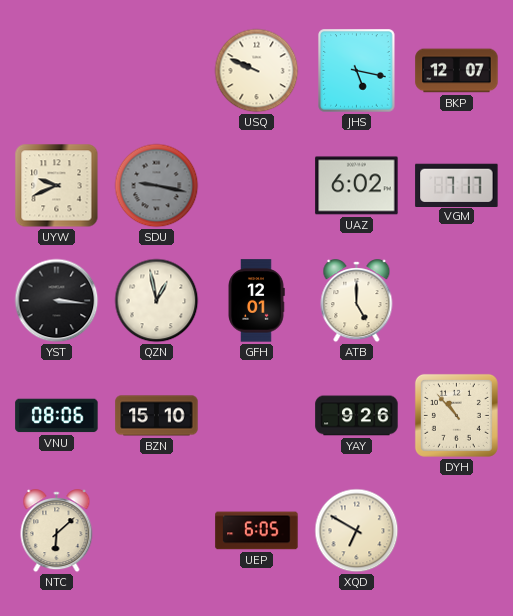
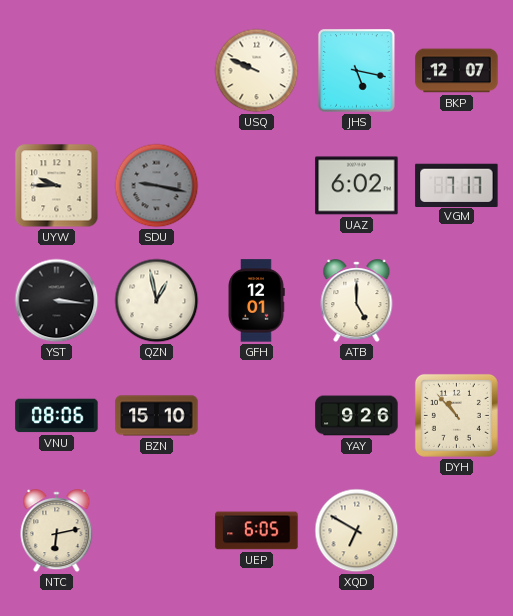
UYW: 9:41 -> 9:45 (57, 186)
NTC: 6:08 -> 6:13 (57, 531)
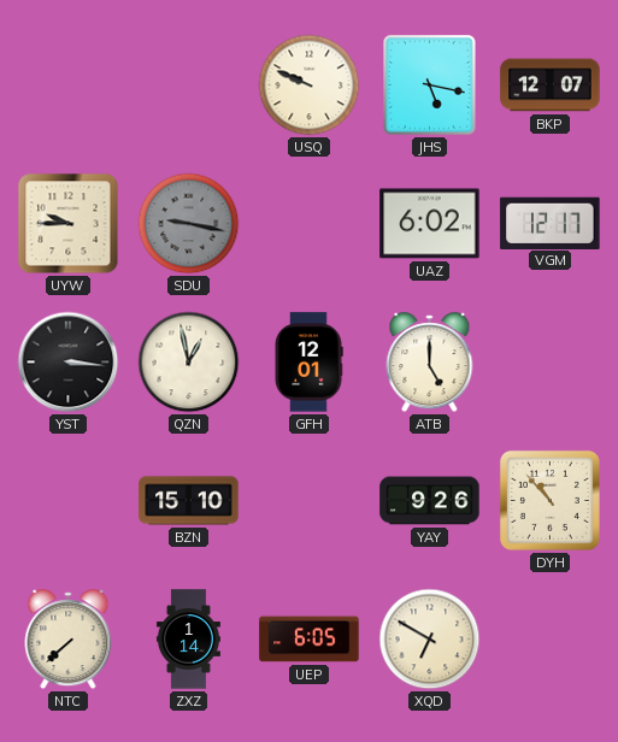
VGM: 7:17 -> 12:17 (551, 223)
VNU: 08:06 -> none (57, 416)
NTC: 6:13 -> 7:38 (69, 640)
ZXZ: none -> 1:14 (188, 640)
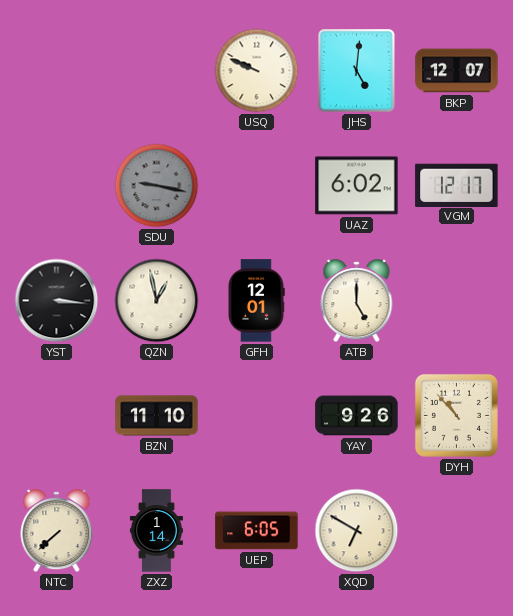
JHS: 5:17 -> 5:01 (357, 71)
UYW: 9:45 -> none (69, 224)
BZN: 15:10 -> 11:10 (157, 416)
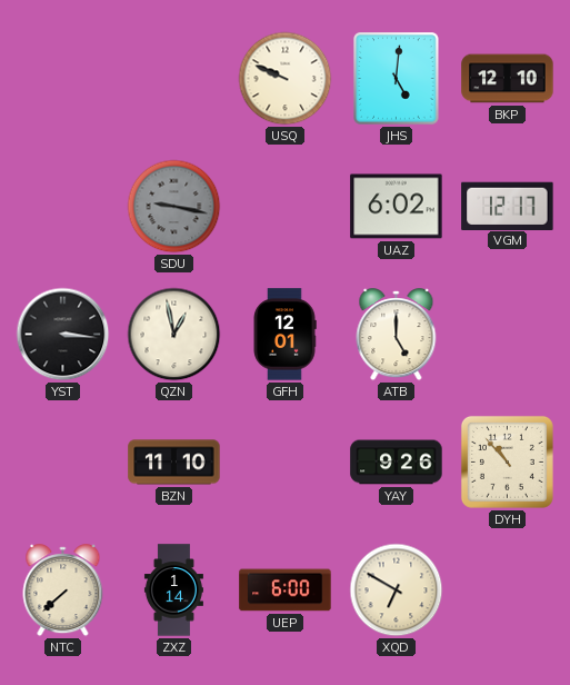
BKP: 12:07 -> 12:10 (508, 79)
UEP: 6:05 -> 6:00 (286, 590)
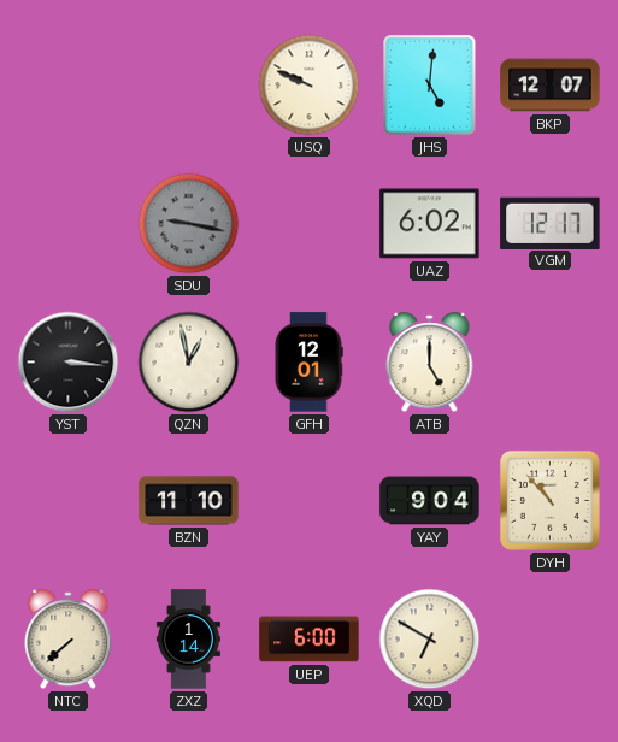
BKP: 12:10 -> 12:07 (551, 86)
YAY: 9:26 -> 9:04 (430, 501)
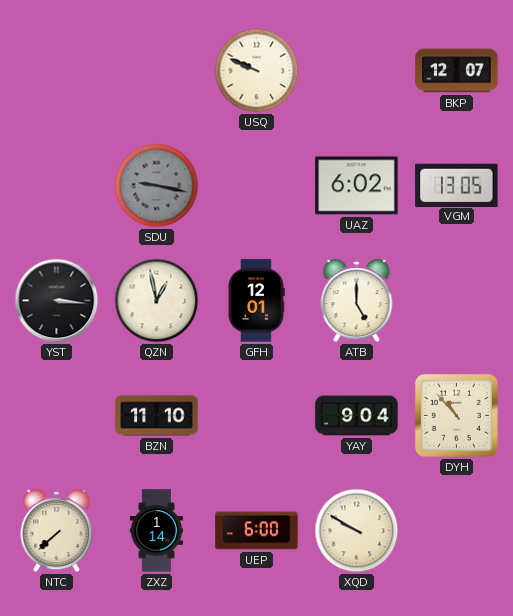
JHS: 5:01 -> none (430, 86)
VGM: 12:17 -> 13:05 (457, 185)
XQD: 6:50 -> 9:50 (357, 531)
